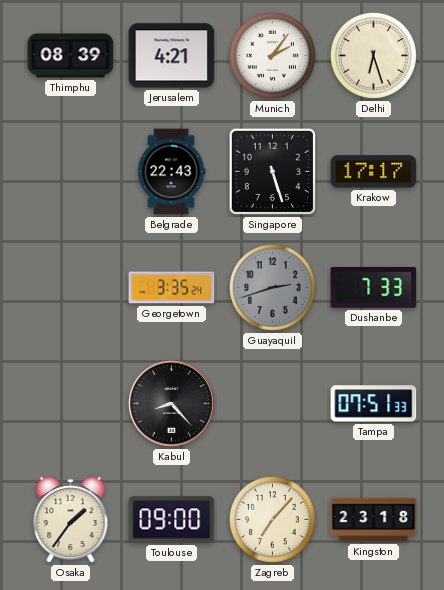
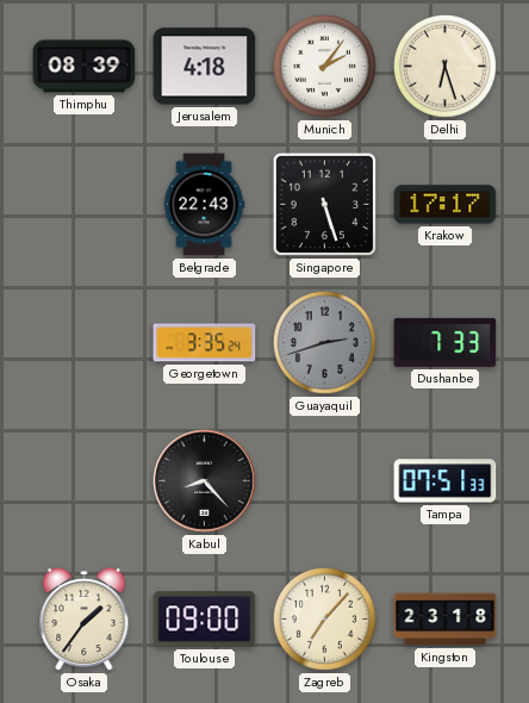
Jerusalem: 4:21 -> 4:18 (205, 67)
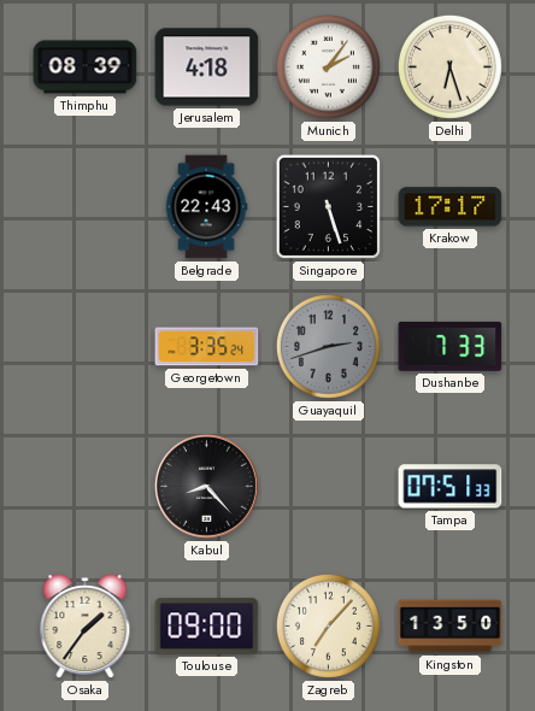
Kingston: 23:18 -> 13:50 (451, 627)
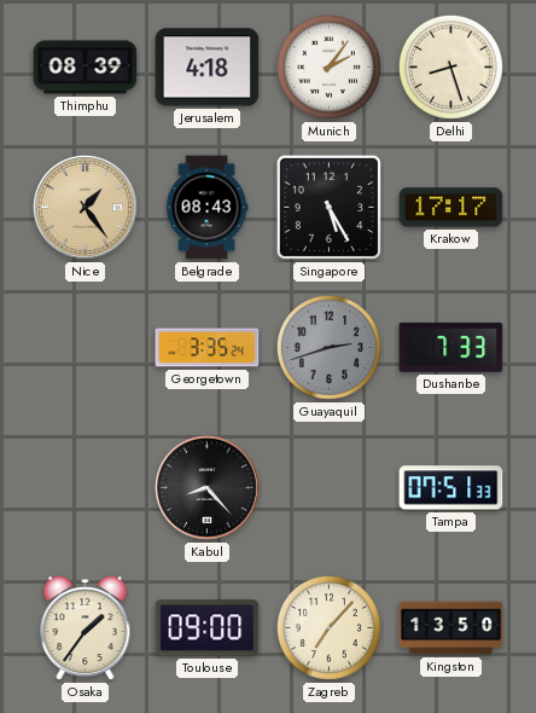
Delhi: 6:27 -> 8:27 (450, 66)
Nice: none -> 1:24 (85, 207)
Belgrade: 22:43 -> 08:43 (206, 208)
Singapore: 5:27 -> 5:25 (330, 208)
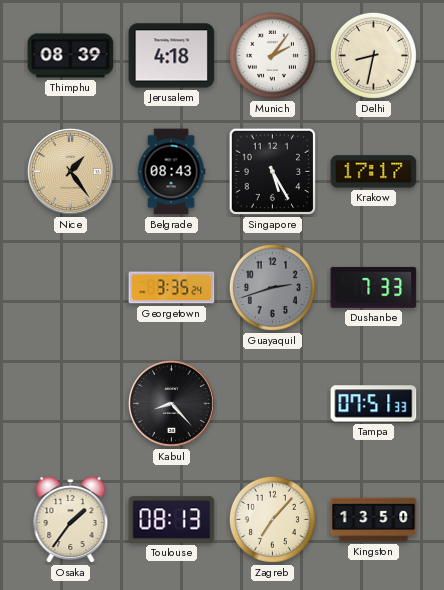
Delhi: 8:27 -> 8:32 (373, 55)
Toulouse: 09:00 -> 08:13 (172, 520)
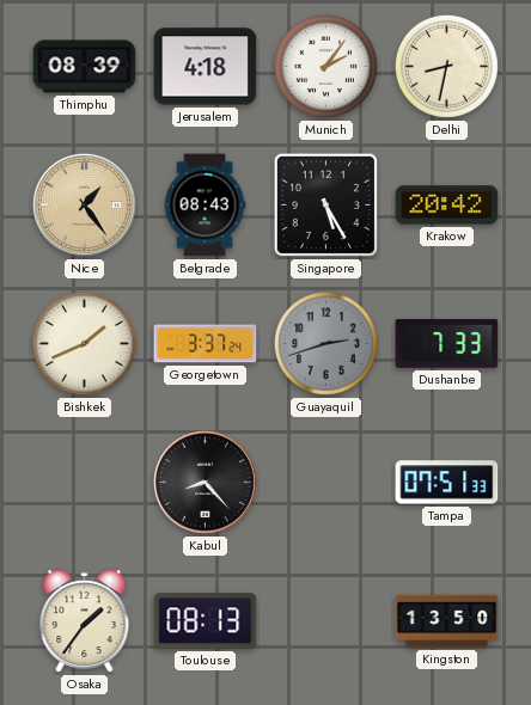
Krakow: 17:17 -> 20:42 (447, 206)
Bishkek: none -> 1:41 (84, 343)
Georgetown: 3:35 -> 3:37 (206, 344)
Zagreb: 7:07 -> none (272, 519)
